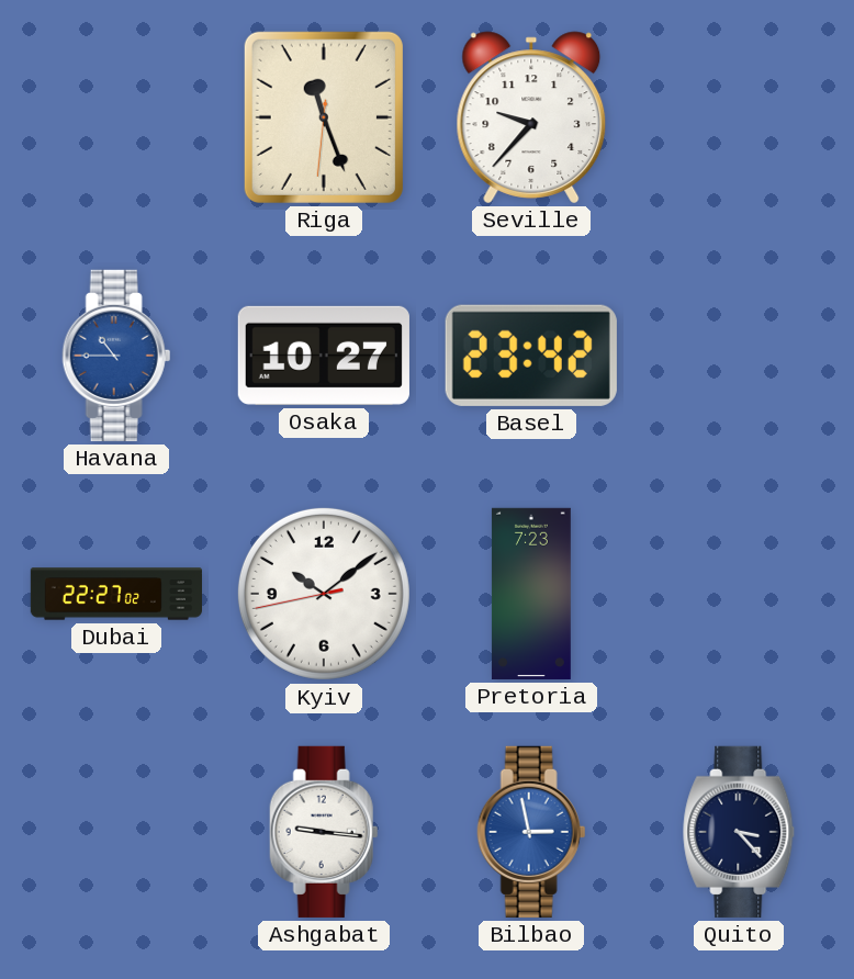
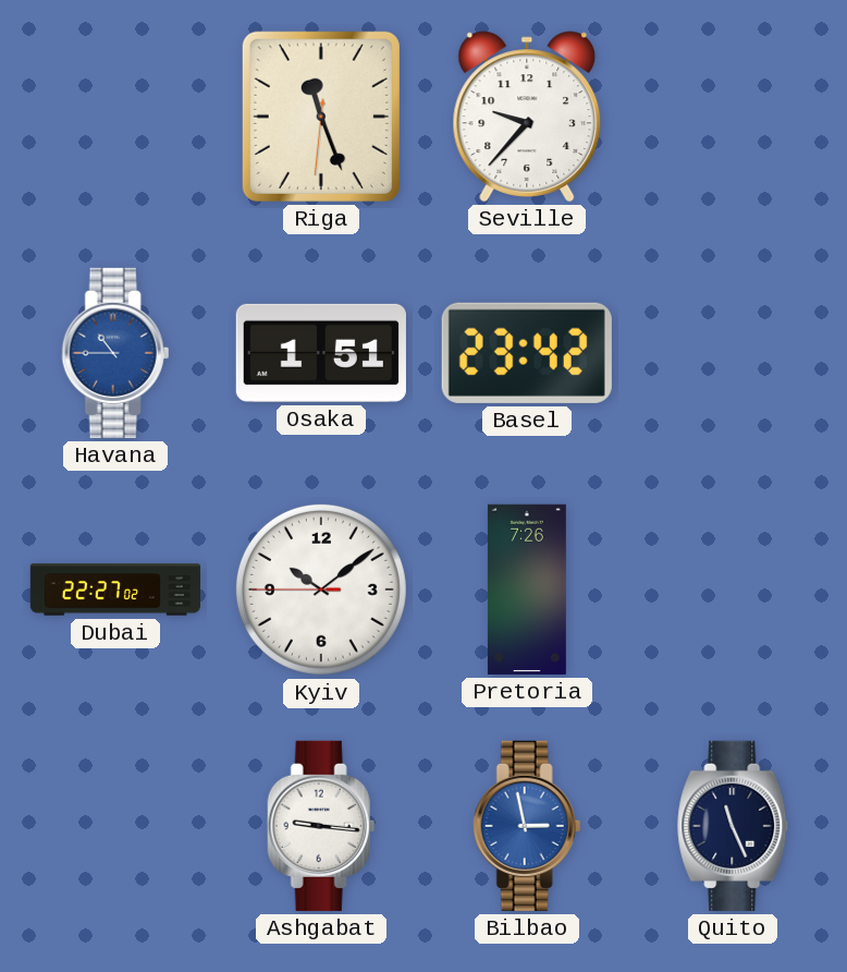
Osaka: 10:27 -> 1:51 (321, 353)
Kyiv: 10:08:43 -> 10:08:45 (321, 590)
Pretoria: 7:23 -> 7:26 (527, 590)
Quito: 3:23 -> 11:26 (734, 826)
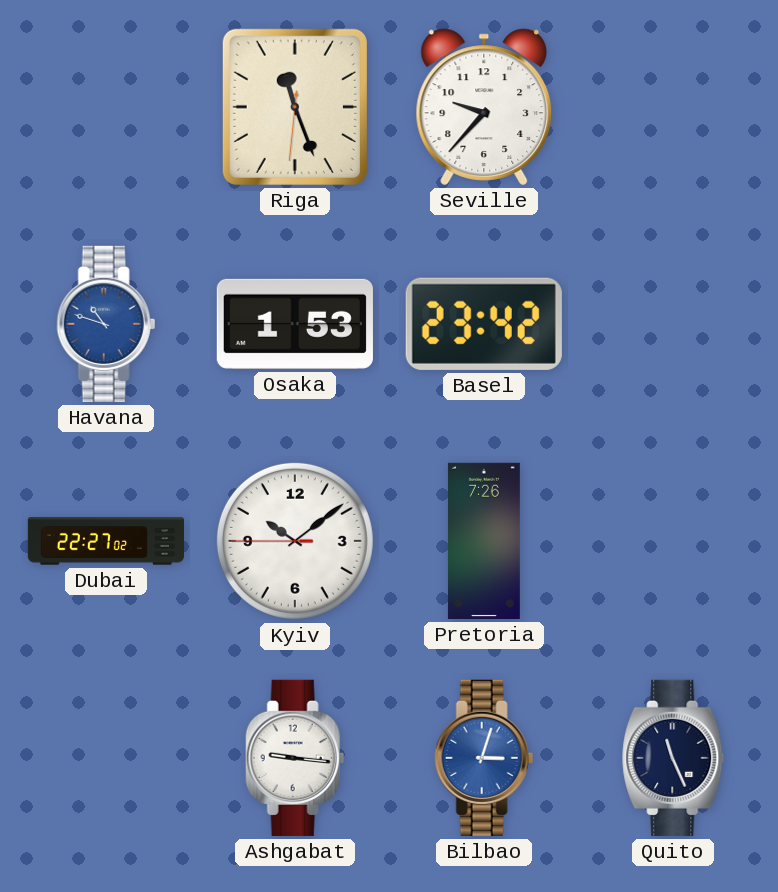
Havana: 10:45 -> 10:48 (106, 324)
Osaka: 1:51 -> 1:53 (295, 324)
Bilbao: 2:58 -> 3:03 (484, 758)
